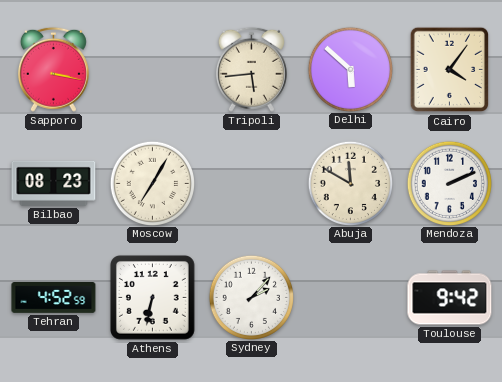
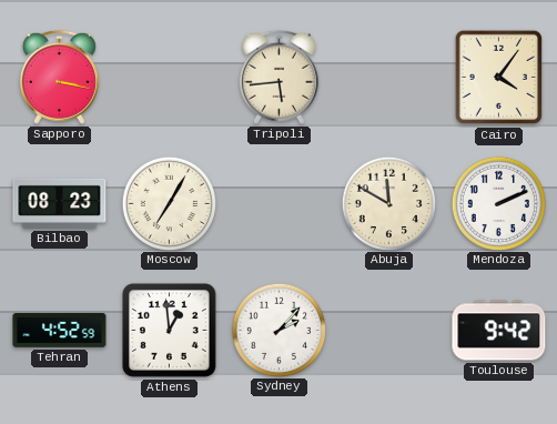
Delhi: 5:52 -> none (350, 69)
Athens: 6:32 -> 12:59 (169, 330)
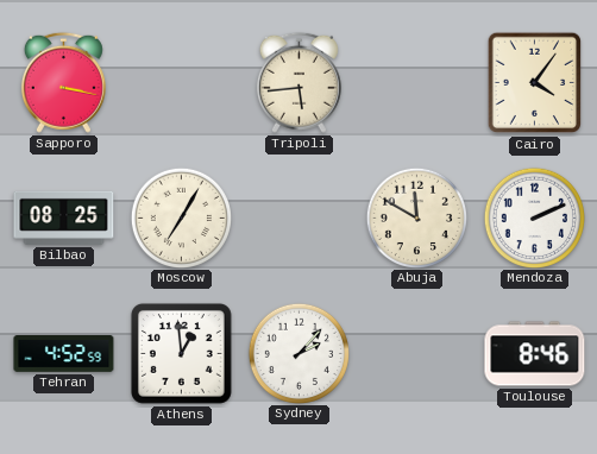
Bilbao: 08:23 -> 08:25 (64, 217)
Toulouse: 9:42 -> 8:46 (535, 354)
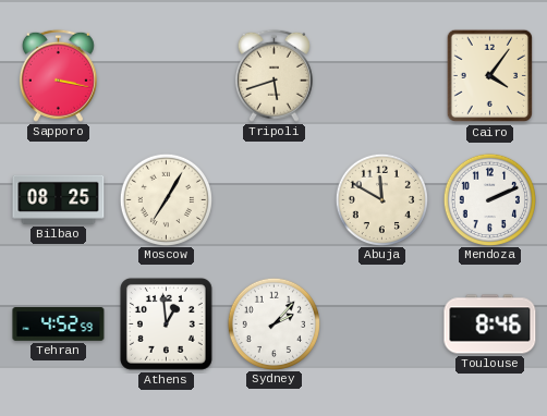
Tripoli: 5:44 -> 5:42 (273, 75)
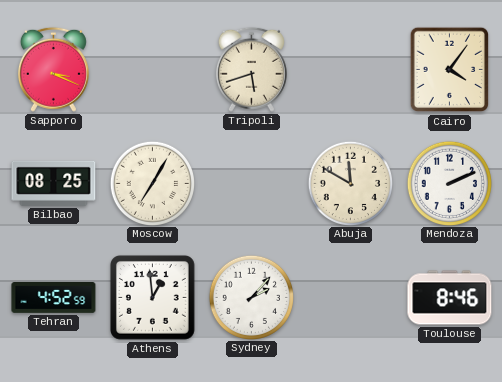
Sapporo: 3:17 -> 3:19 (53, 69)
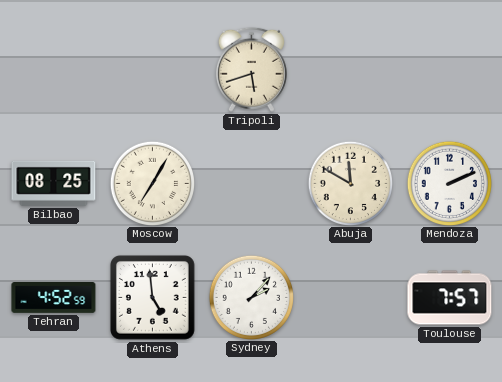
Sapporo: 3:19 -> none (53, 69)
Cairo: 4:06 -> none (450, 70)
Athens: 12:59 -> 4:59 (152, 297)
Toulouse: 8:46 -> 7:57 (450, 298)
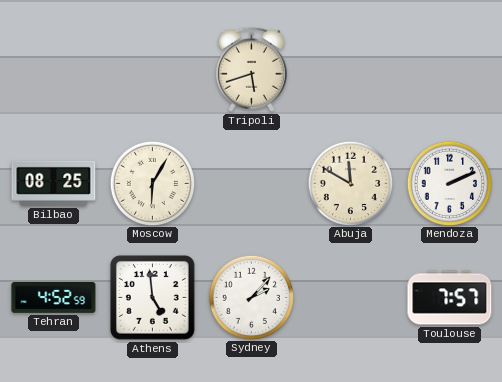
Moscow: 7:05 -> 6:05 (152, 183)
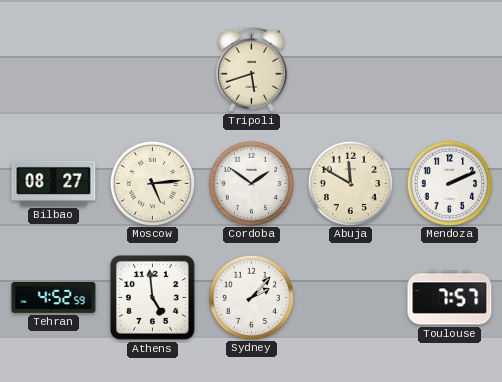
Bilbao: 08:25 -> 08:27 (54, 183)
Moscow: 6:05 -> 5:14 (152, 183)
Cordoba: none -> 1:51 (251, 183)
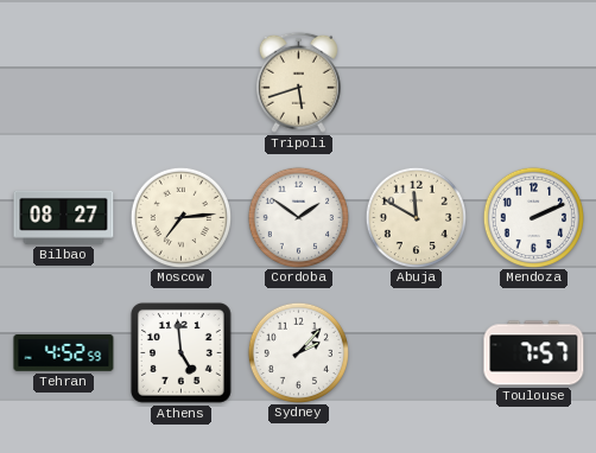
Moscow: 5:14 -> 7:14 (180, 217)
